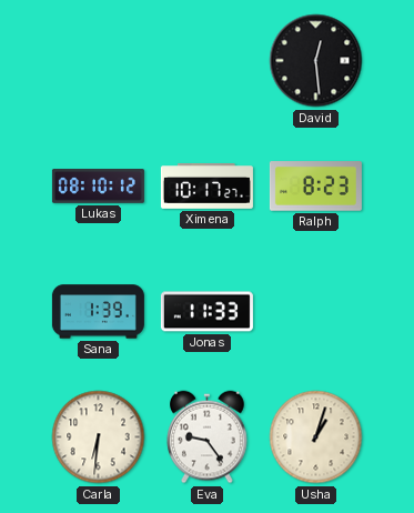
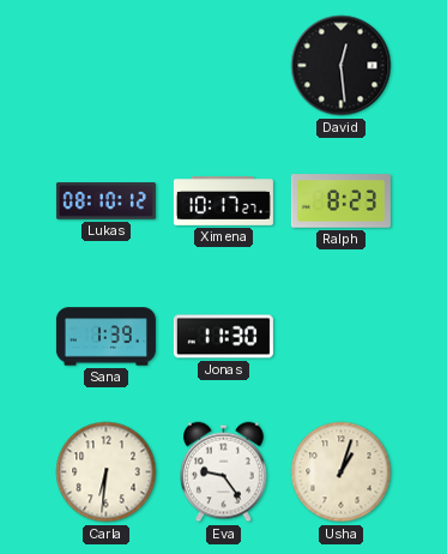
Jonas: 11:33 -> 11:30 (223, 337)
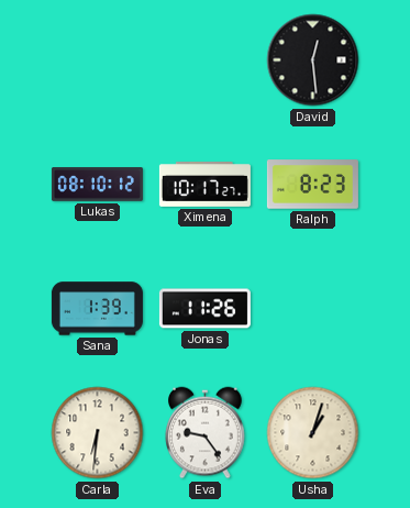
Jonas: 11:30 -> 11:26 (204, 309)
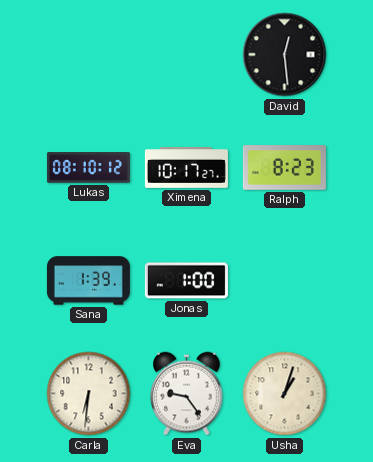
Jonas: 11:26 -> 1:00 (186, 281)
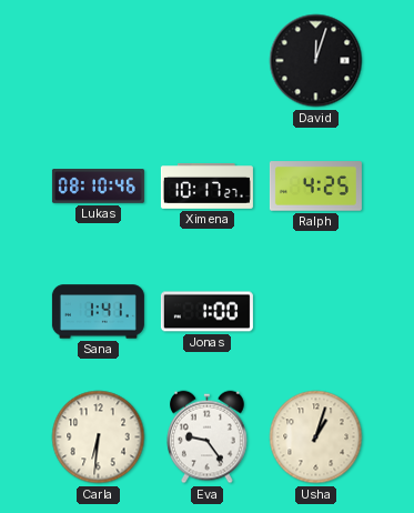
David: 12:29 -> 12:03 (316, 61)
Lukas: 08:10:12 -> 08:10:46 (98, 187)
Ralph: 8:23 -> 4:25 (315, 187)
Sana: 1:39 -> 1:41 (98, 312)
